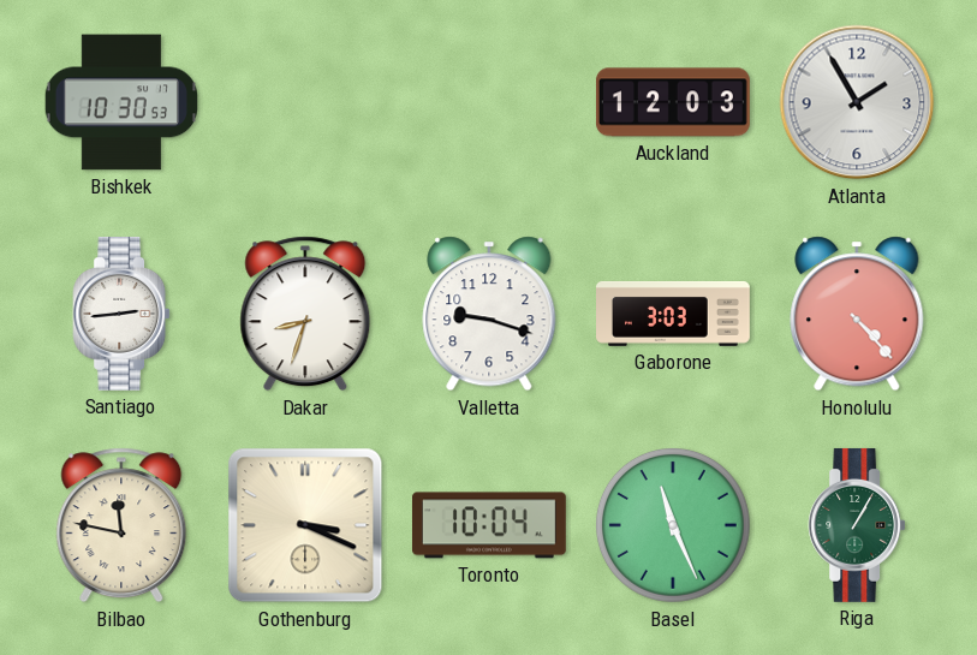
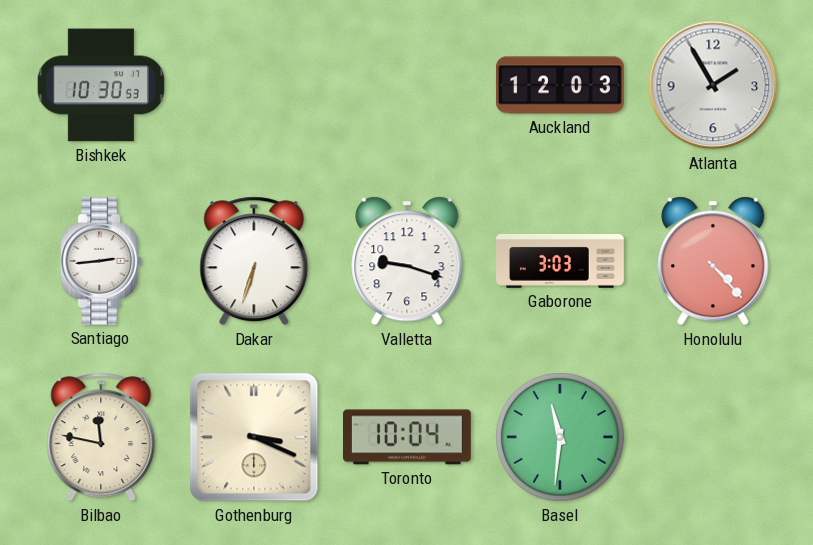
Dakar: 8:33 -> 6:33 (254, 261)
Basel: 11:26 -> 11:31 (560, 437)
Riga: 1:05 -> none (857, 525)
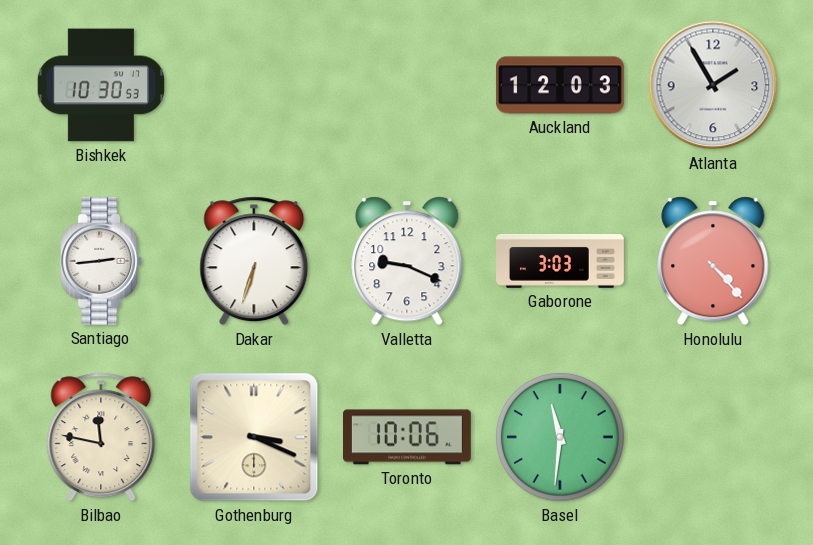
Valletta: 9:18 -> 9:19 (407, 261)
Toronto: 10:04 -> 10:06 (407, 437)
